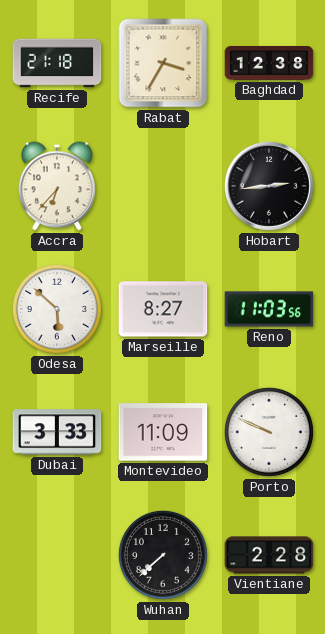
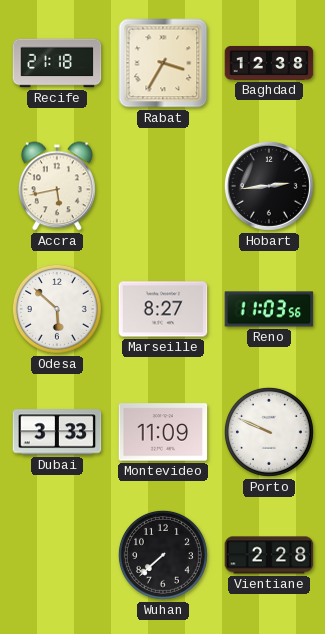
Accra: 6:37 -> 5:43 (57, 186)
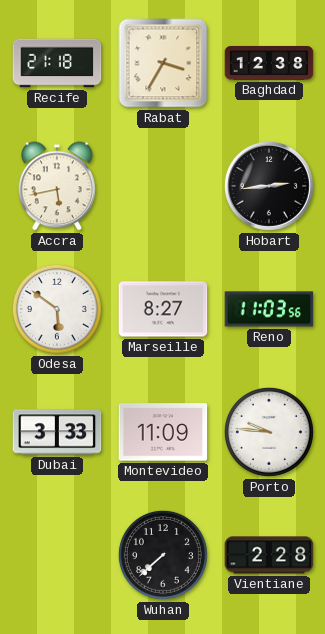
Odesa: 5:52 -> 5:51 (57, 309)
Porto: 9:49 -> 9:46 (269, 432)
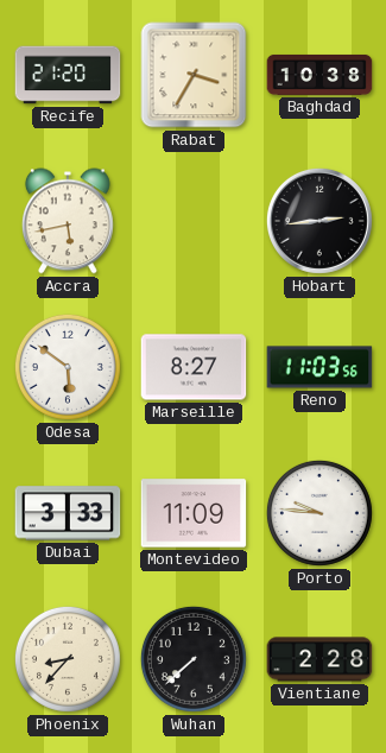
Recife: 21:18 -> 21:20 (68, 75)
Baghdad: 12:38 -> 10:38 (319, 75)
Phoenix: none -> 8:37 (68, 659)
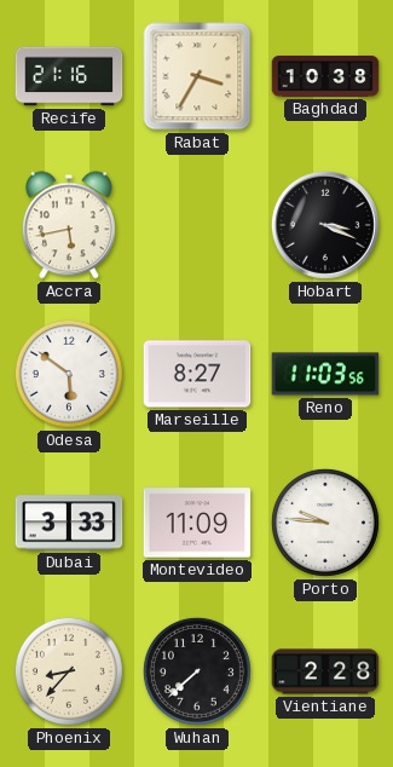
Recife: 21:20 -> 21:16 (69, 76)
Hobart: 2:44 -> 3:19 (325, 225)
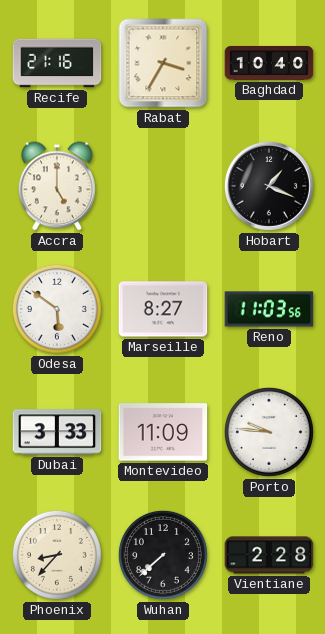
Baghdad: 10:38 -> 10:40 (269, 63)
Accra: 5:43 -> 5:00 (57, 186)
Hobart: 3:19 -> 1:19 (269, 186)
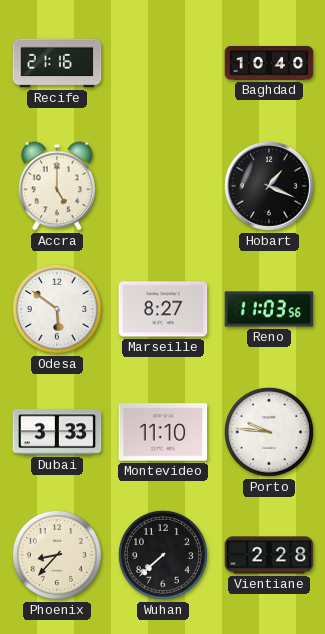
Rabat: 3:35 -> none (163, 63)
Montevideo: 11:09 -> 11:10 (163, 432)
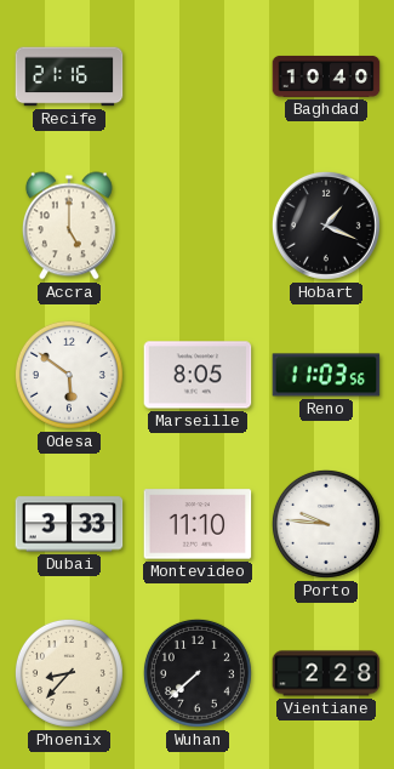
Marseille: 8:27 -> 8:05 (198, 375)
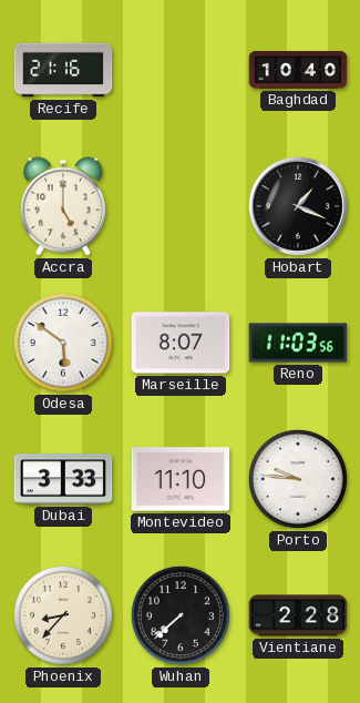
Marseille: 8:05 -> 8:07 (181, 343)
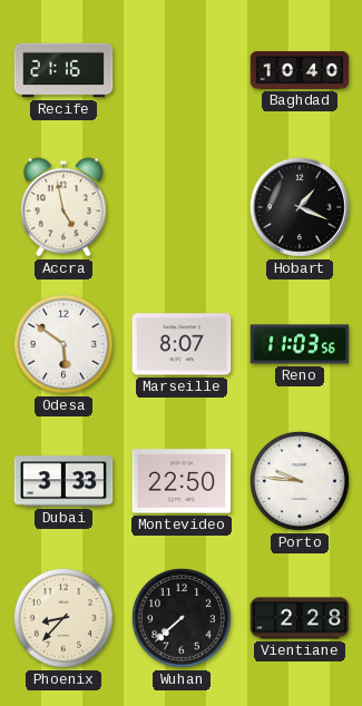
Accra: 5:00 -> 4:58 (63, 207)
Montevideo: 11:10 -> 22:50 (182, 481)
